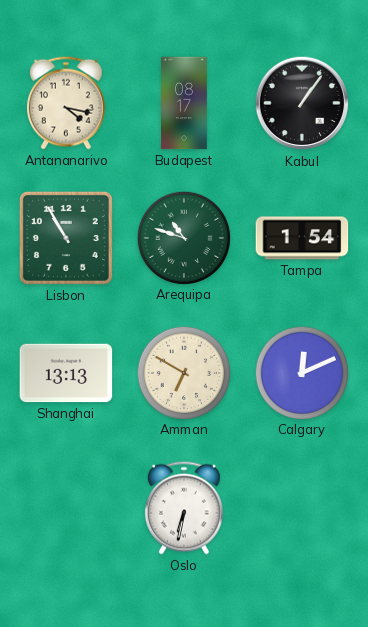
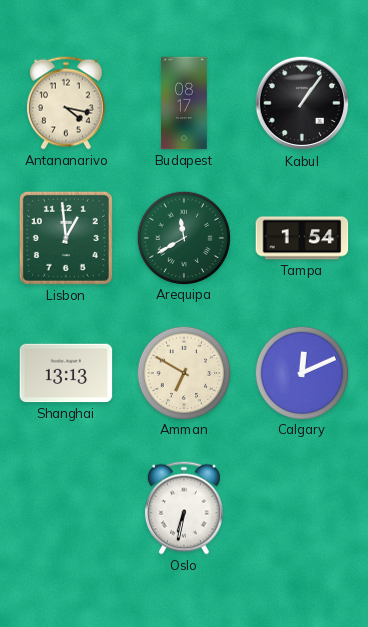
Lisbon: 10:55 -> 12:59 (66, 238)
Arequipa: 10:48 -> 11:40 (183, 237)
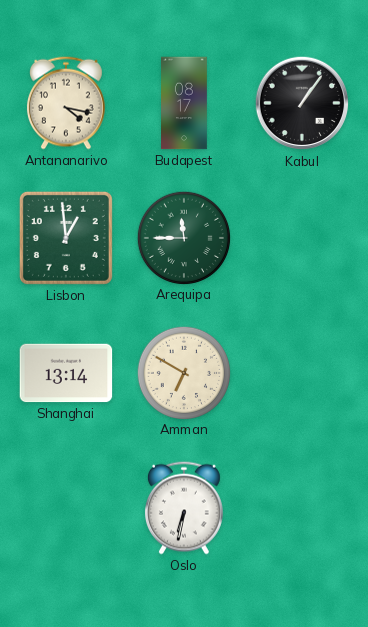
Arequipa: 11:40 -> 11:45 (183, 237)
Tampa: 1:54 -> none (302, 238)
Shanghai: 13:13 -> 13:14 (66, 373)
Calgary: 12:11 -> none (301, 372)
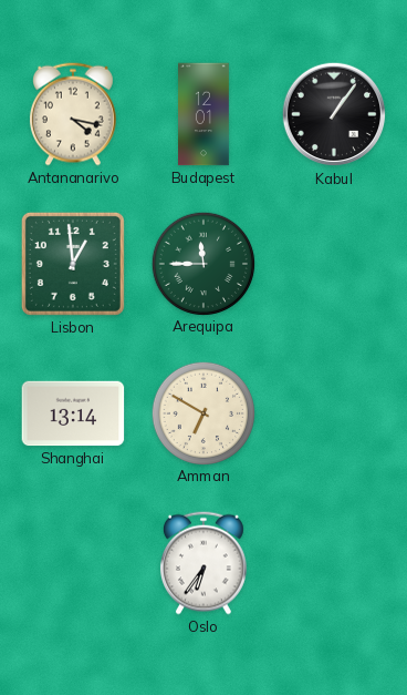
Budapest: 08:17 -> 12:01 (205, 114)
Oslo: 6:32 -> 6:36 (203, 563)
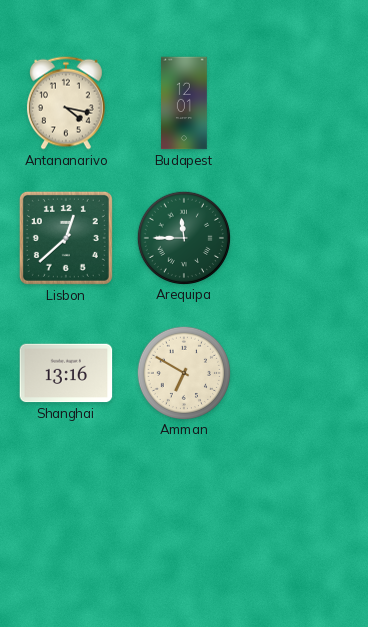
Kabul: 1:06 -> none (334, 114)
Lisbon: 12:59 -> 12:38 (66, 238)
Shanghai: 13:14 -> 13:16 (66, 373)
Oslo: 6:36 -> none (203, 563)
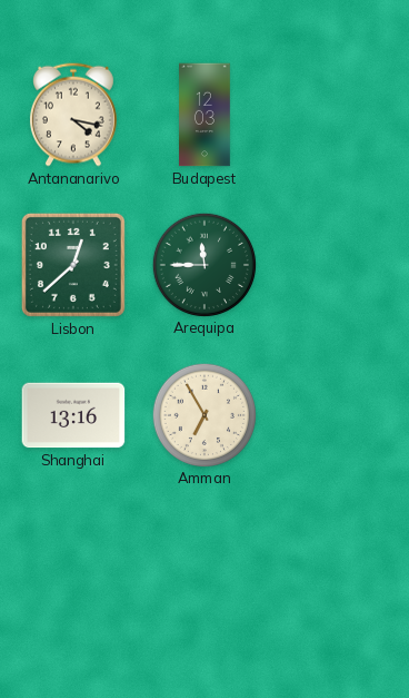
Budapest: 12:01 -> 12:03 (206, 115)
Amman: 6:50 -> 6:55 (203, 414)
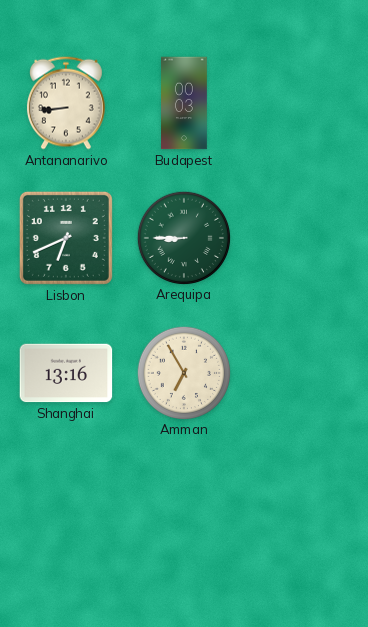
Antananarivo: 4:17 -> 8:44 (66, 103)
Budapest: 12:03 -> 00:03 (185, 103)
Lisbon: 12:38 -> 6:41 (66, 238)
Arequipa: 11:45 -> 8:45 (183, 237)
